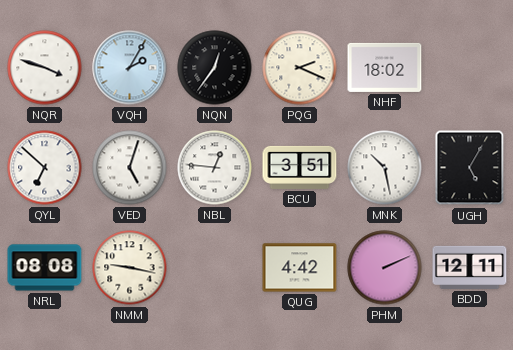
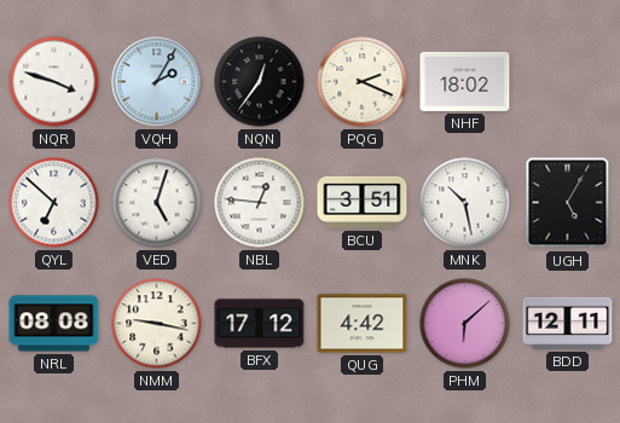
BFX: none -> 17:12 (260, 324)
PHM: 2:11 -> 6:08 (465, 324)
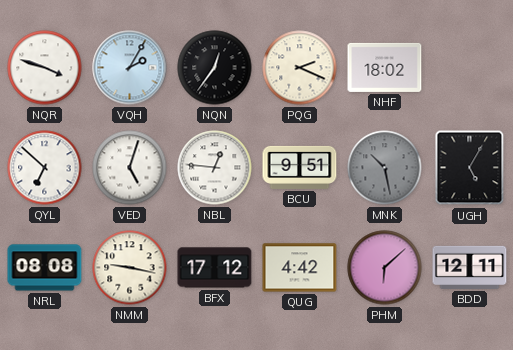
BCU: 3:51 -> 9:51 (300, 167)
MNK dial: white -> grey (385, 168)
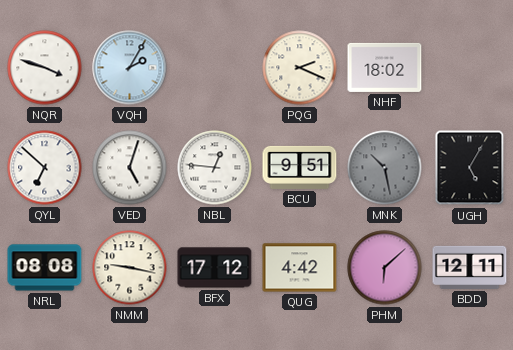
NQN: 12:36 -> none (215, 68)
